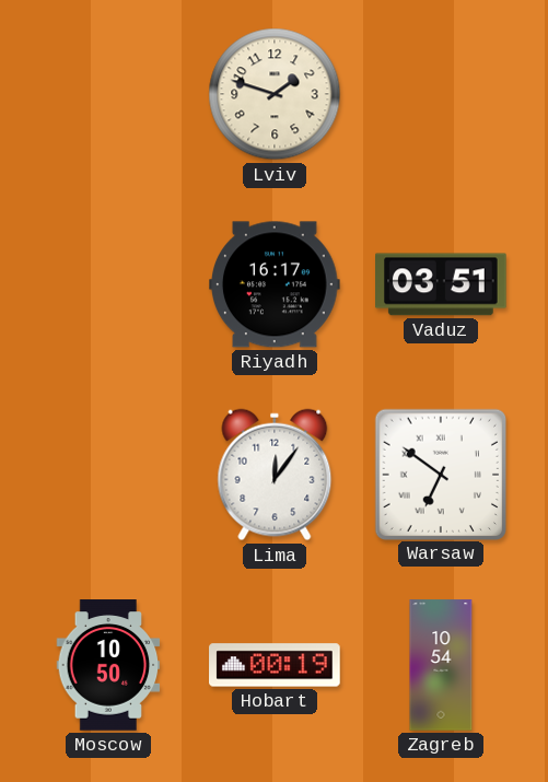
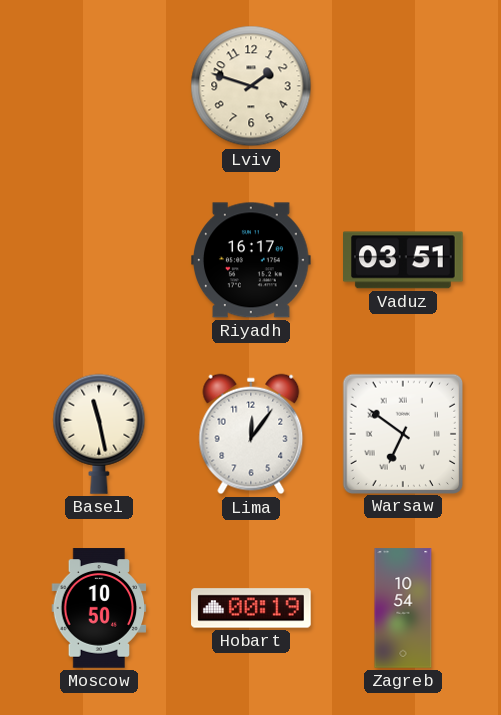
Basel: none -> 11:28 (99, 434)
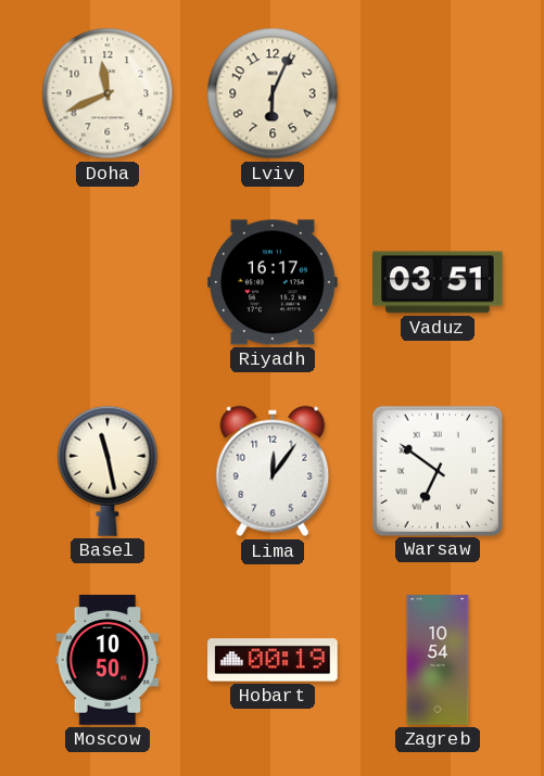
Doha: none -> 11:41 (107, 93)
Lviv: 1:48 -> 6:04 (273, 93)
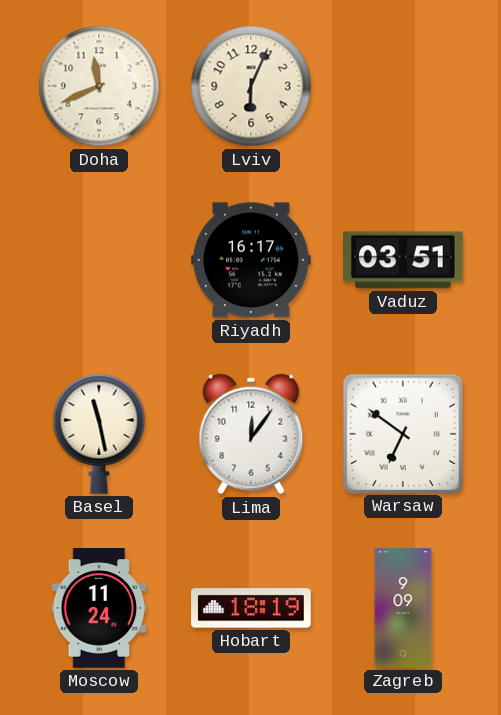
Moscow: 10:50 -> 11:24 (99, 608)
Hobart: 00:19 -> 18:19 (251, 608)
Zagreb: 10:54 -> 9:09 (403, 608)
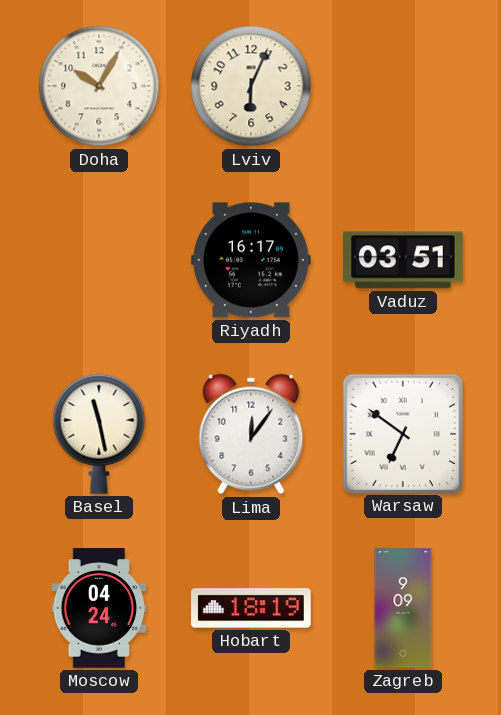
Doha: 11:41 -> 10:05 (99, 86)
Moscow: 11:24 -> 04:24 (99, 608)
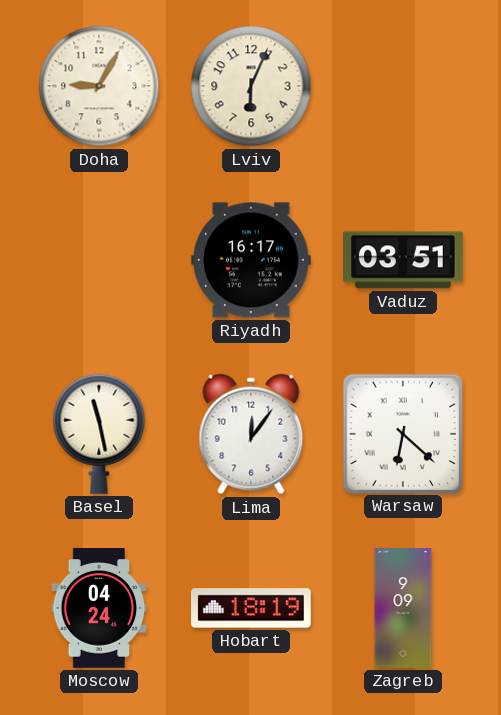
Doha: 10:05 -> 9:05 (99, 86)
Warsaw: 6:51 -> 6:22 (402, 433)
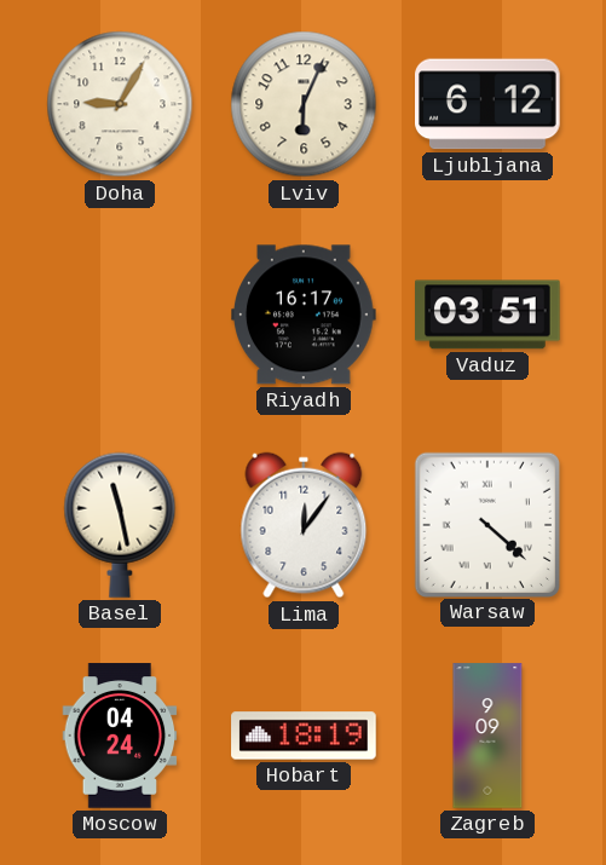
Ljubljana: none -> 6:12 (489, 104)
Warsaw: 6:22 -> 4:22 (486, 524)
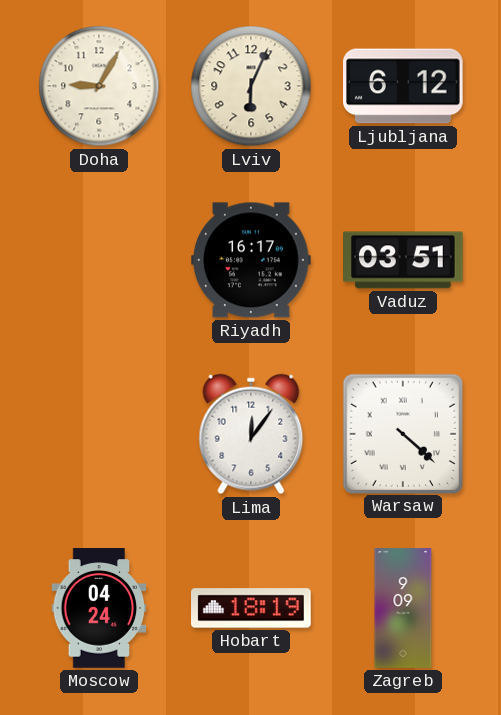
Basel: 11:28 -> none (120, 525)
